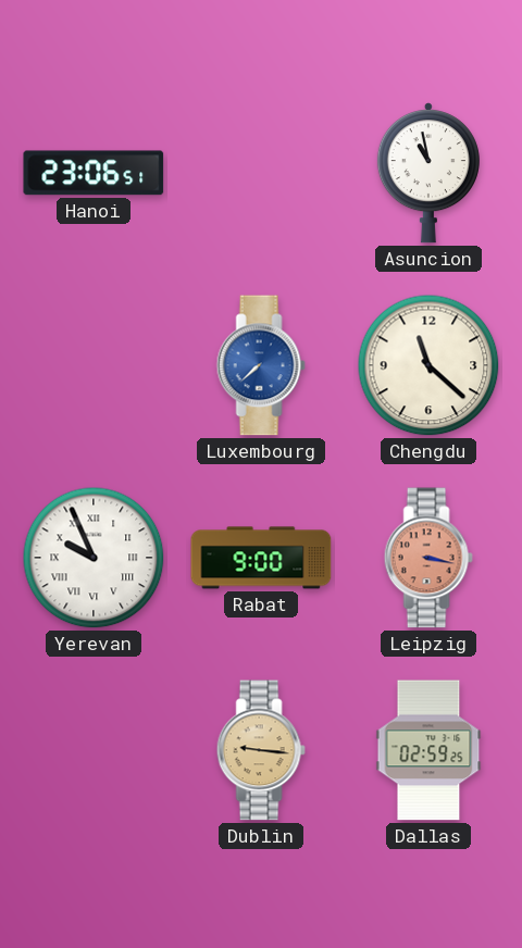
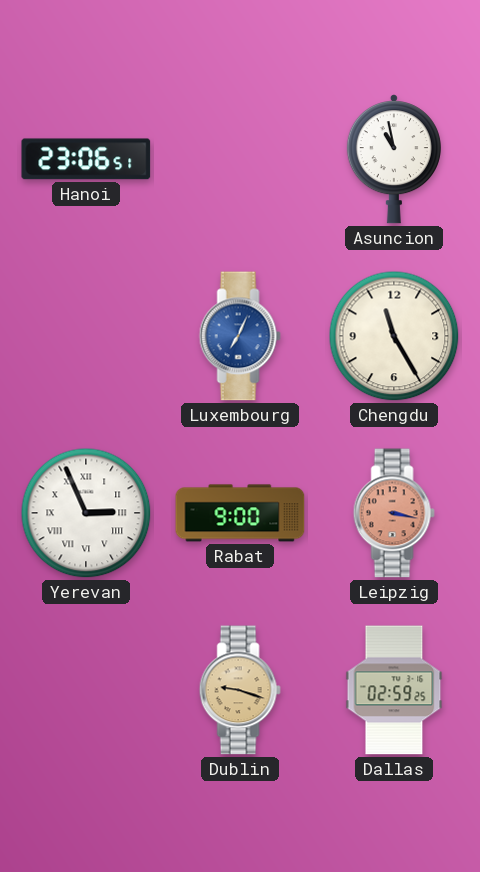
Luxembourg: 7:38 -> 7:04 (240, 336)
Chengdu: 11:22 -> 11:25 (394, 336)
Yerevan: 9:56 -> 2:56 (86, 513)
Dublin: 9:16 -> 9:18 (240, 690)
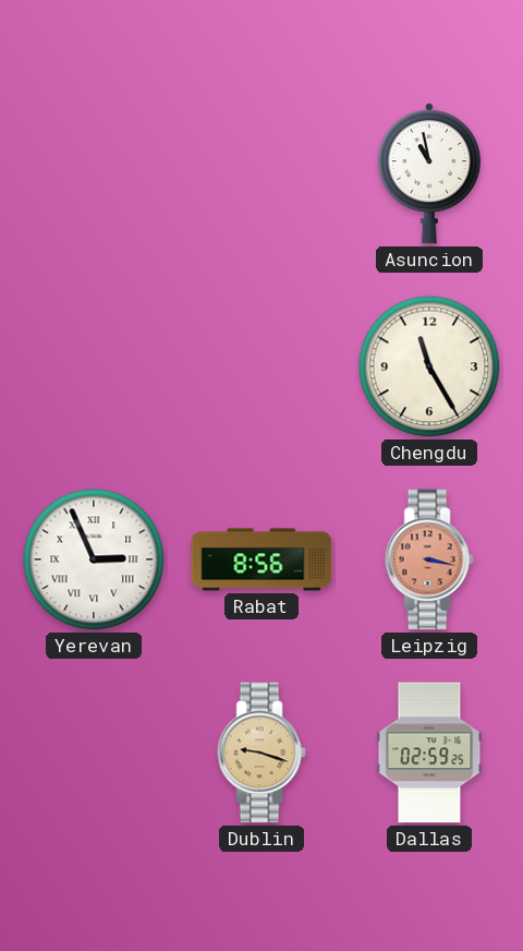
Hanoi: 23:06 -> none (86, 159)
Luxembourg: 7:04 -> none (240, 336)
Rabat: 9:00 -> 8:56 (261, 559)
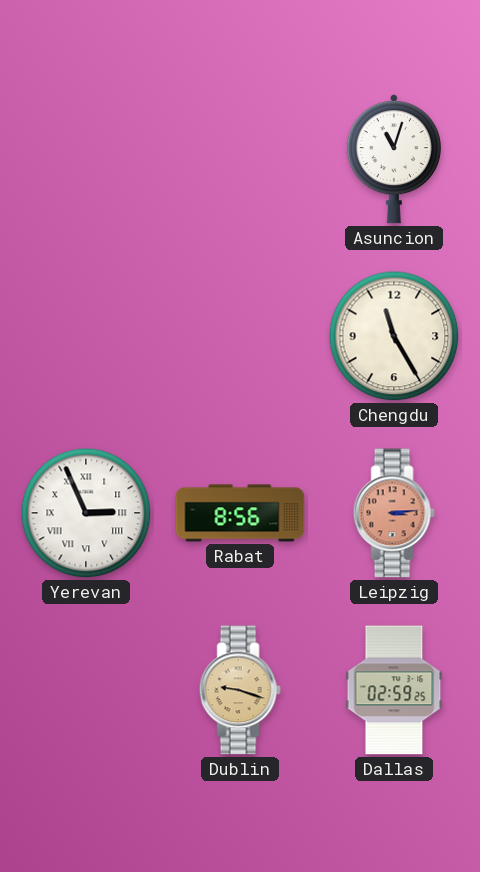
Asuncion: 10:58 -> 11:03 (394, 159)
Leipzig: 3:17 -> 3:14 (394, 513)
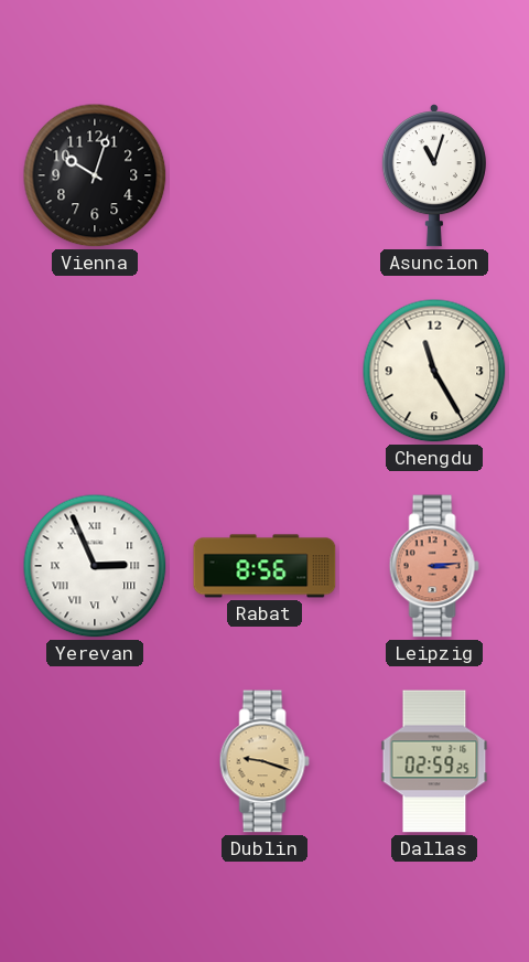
Vienna: none -> 10:03 (95, 175)
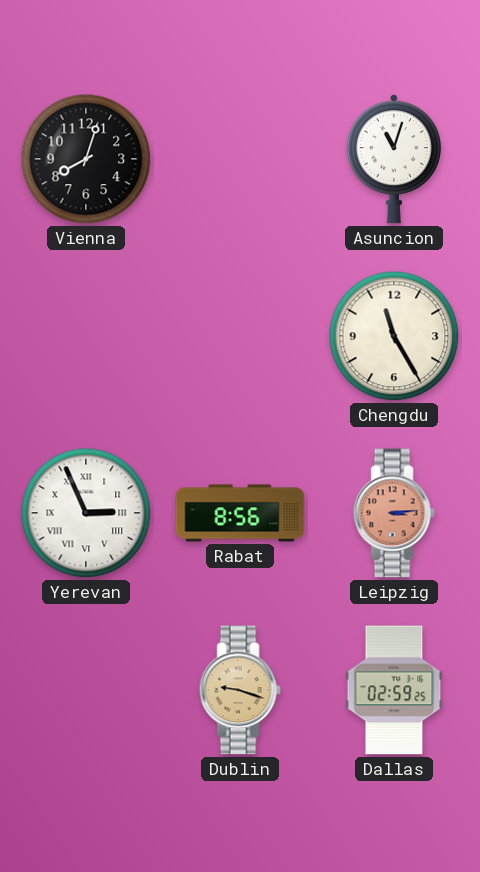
Vienna: 10:03 -> 8:03 (86, 159)
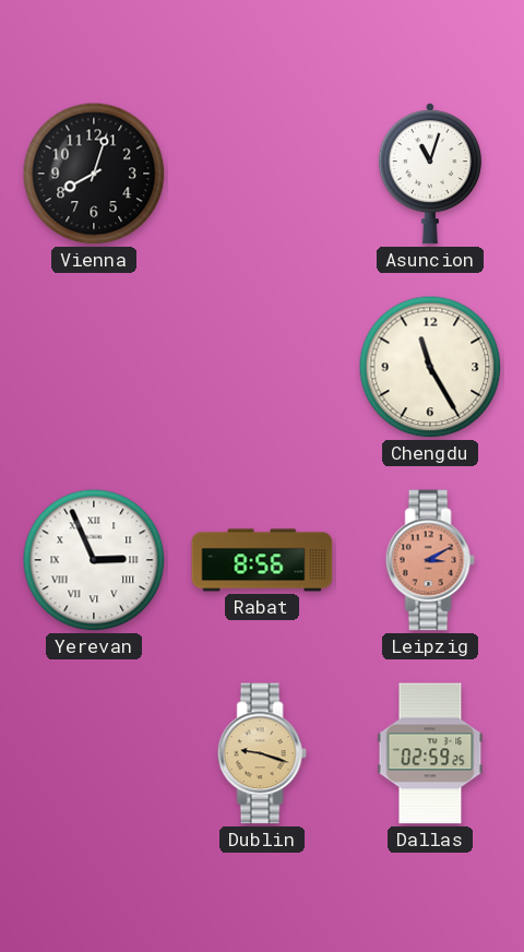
Leipzig: 3:14 -> 3:10 (430, 560)
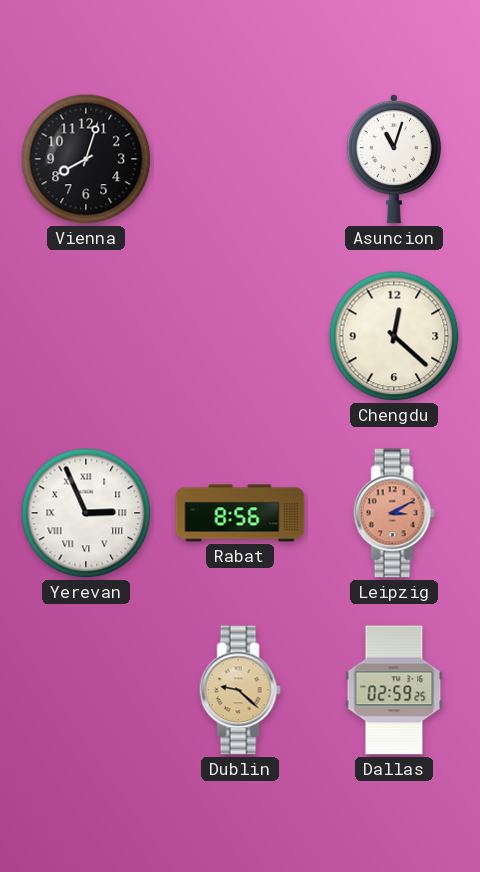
Chengdu: 11:25 -> 12:22 (394, 336)
Dublin: 9:18 -> 9:22 (240, 690)
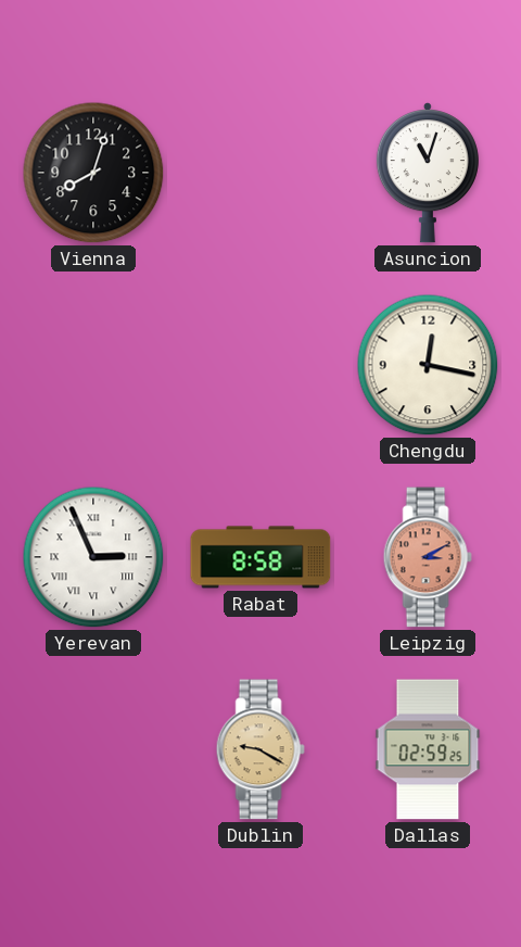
Chengdu: 12:22 -> 12:17 (428, 365)
Rabat: 8:56 -> 8:58 (260, 557)
Dublin: 9:22 -> 9:20 (260, 749)
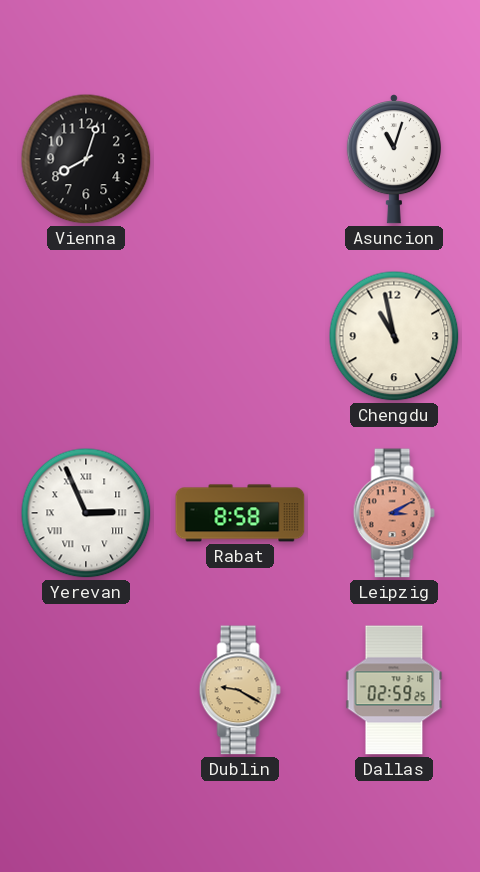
Chengdu: 12:17 -> 10:58 (394, 336)
